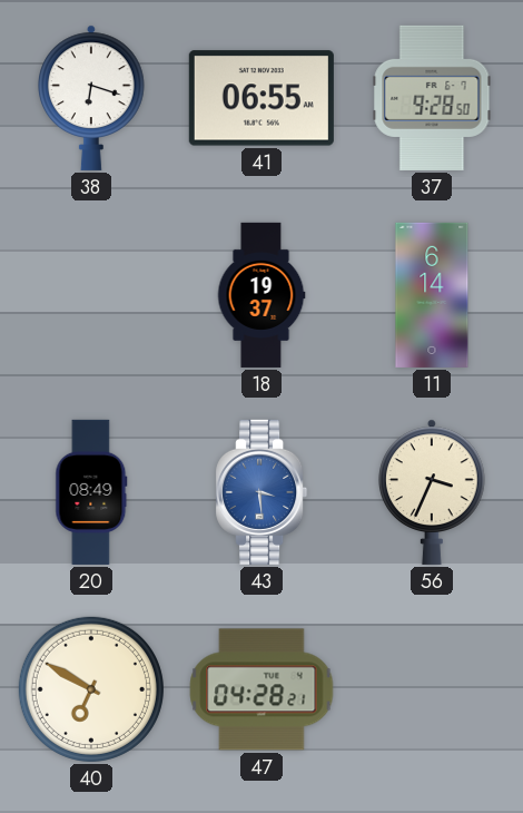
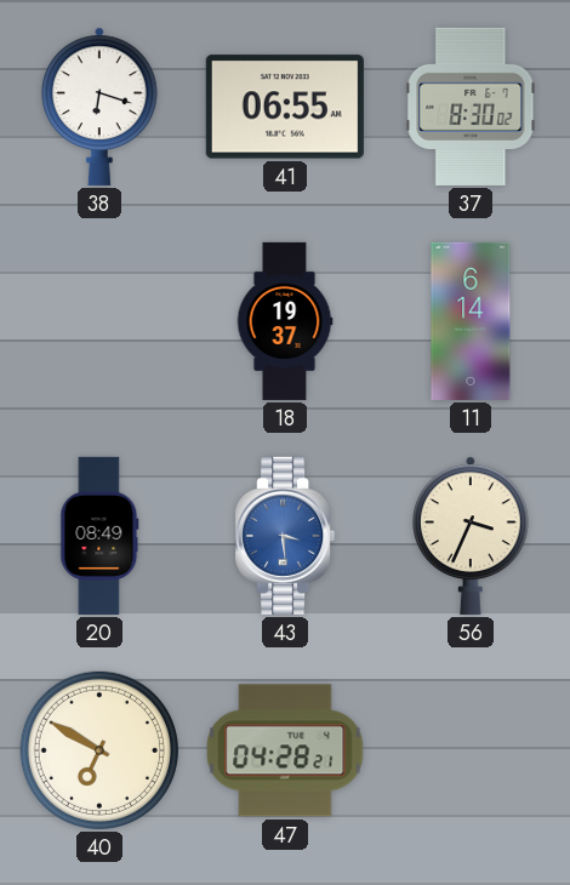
37: 9:28 -> 8:30 (471, 107)
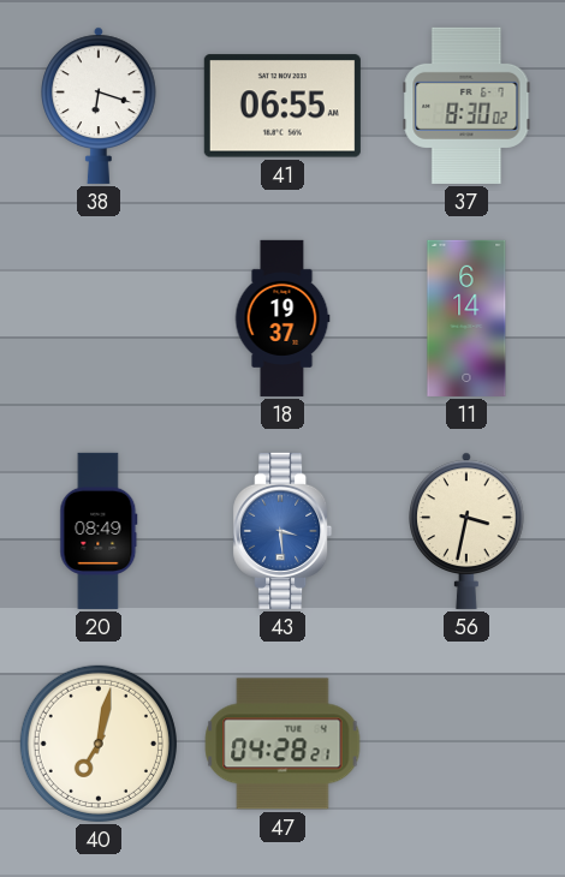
56: 3:34 -> 3:32 (468, 531)
40: 6:50 -> 7:02 (99, 744)
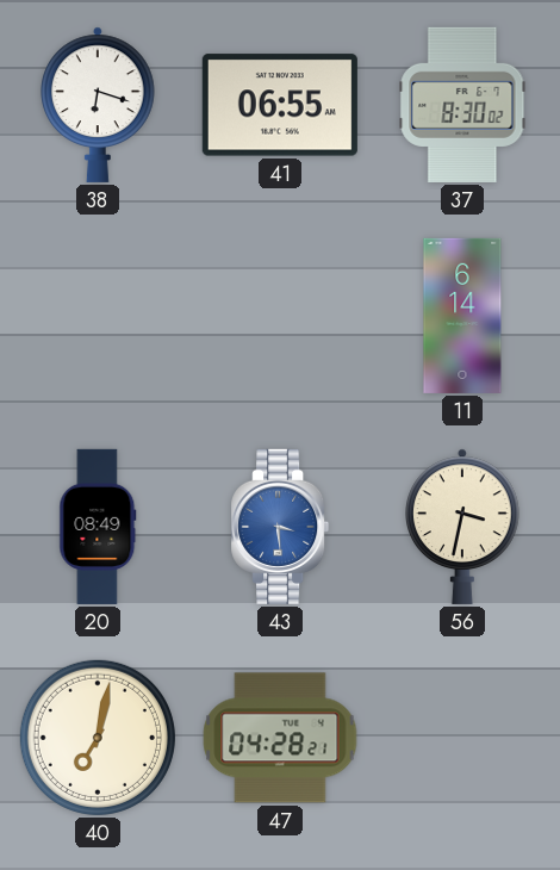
18: 19:37 -> none (282, 318)
